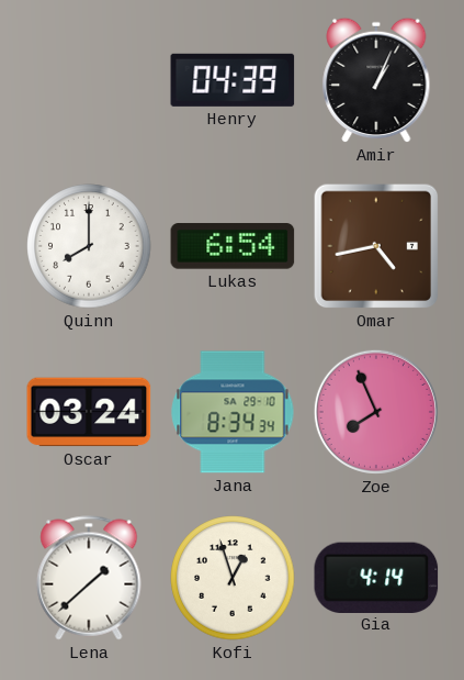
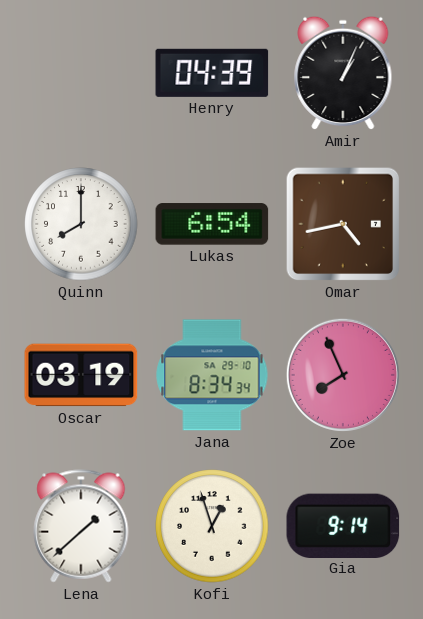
Oscar: 03:24 -> 03:19 (81, 375)
Gia: 4:14 -> 9:14 (343, 525)
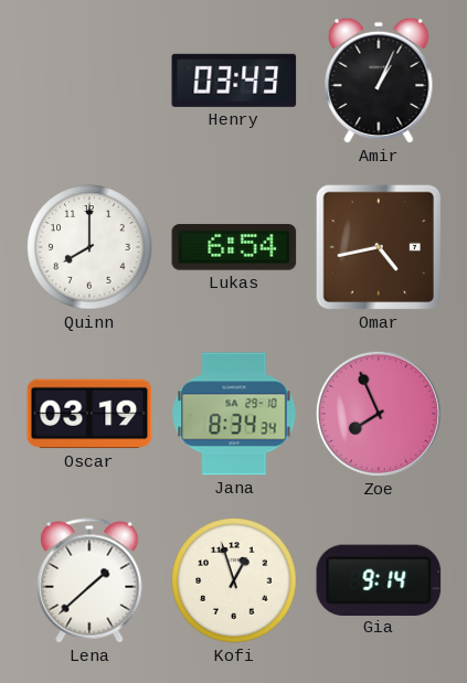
Henry: 04:39 -> 03:43 (234, 81)
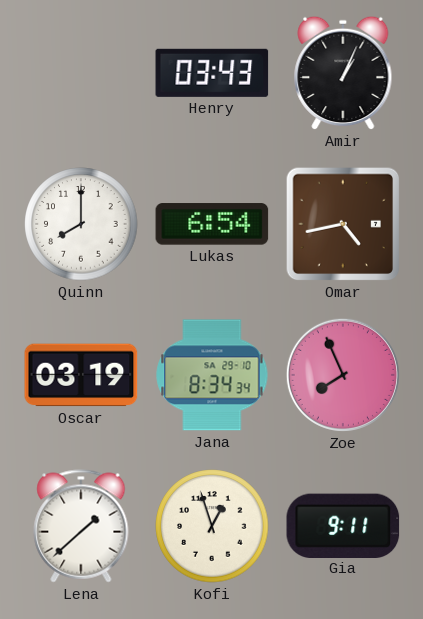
Gia: 9:14 -> 9:11 (343, 525)
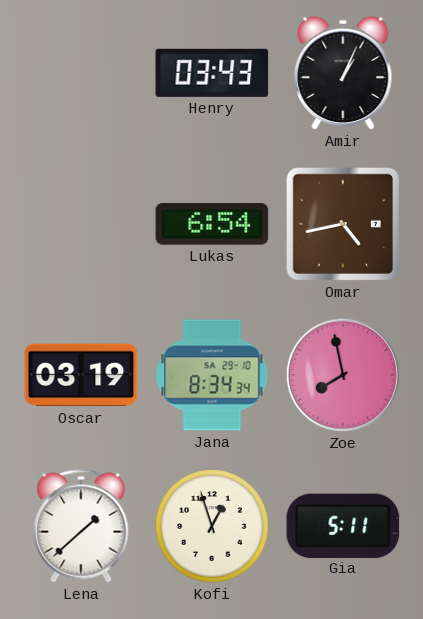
Quinn: 8:00 -> none (81, 224)
Zoe: 7:56 -> 7:58 (343, 375)
Gia: 9:11 -> 5:11 (343, 525)
